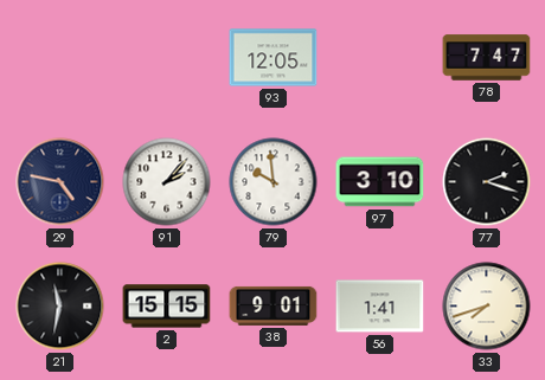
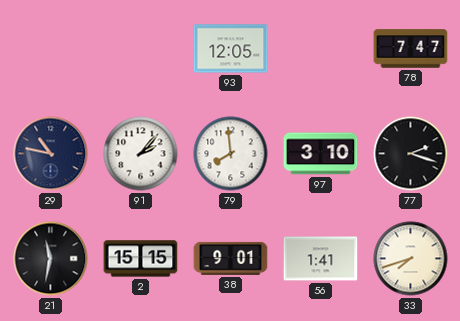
29: 4:47 -> 10:47 (51, 154)
79: 9:59 -> 7:59 (231, 154)
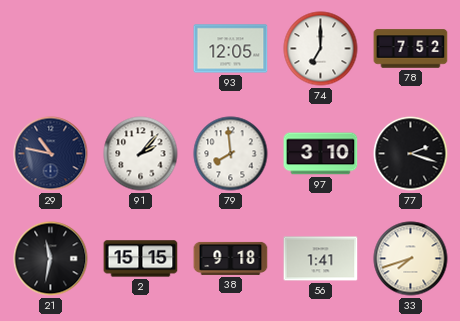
74: none -> 7:00 (321, 49)
78: 7:47 -> 7:52 (411, 49)
38: 9:01 -> 9:18 (231, 258)
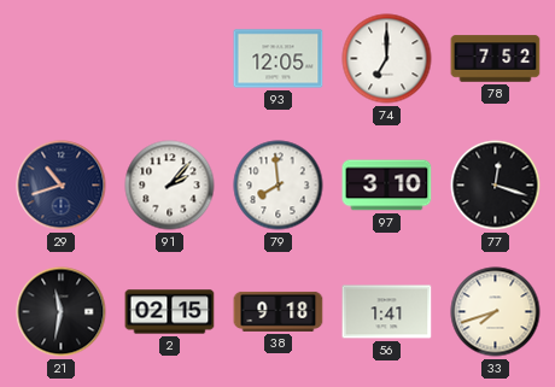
29: 10:47 -> 10:42 (62, 186)
77: 2:18 -> 12:18 (496, 186)
2: 15:15 -> 02:15 (170, 312)
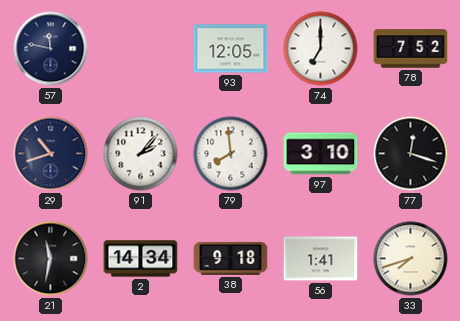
57: none -> 11:47 (51, 49)
2: 02:15 -> 14:34 (141, 259)
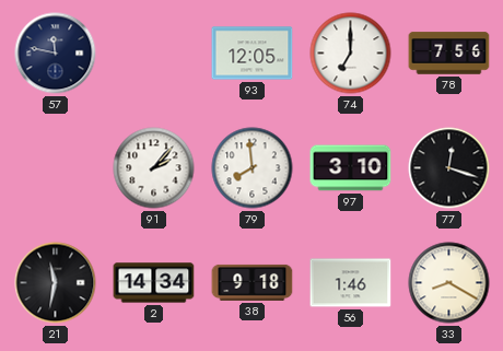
78: 7:52 -> 7:56 (449, 54)
29: 10:42 -> none (51, 154)
56: 1:41 -> 1:46 (351, 283)
33: 7:42 -> 8:20 (449, 283)
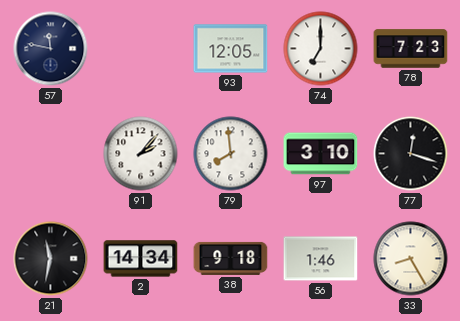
78: 7:56 -> 7:23 (411, 49)
33: 8:20 -> 8:25 (411, 259)
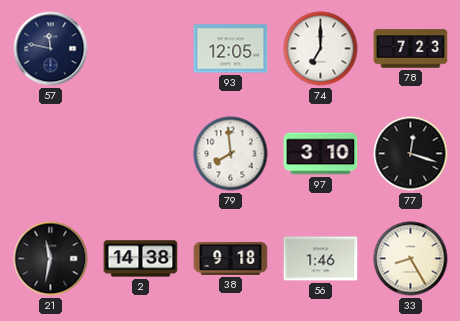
91: 2:07 -> none (141, 154)
2: 14:34 -> 14:38 (141, 259)
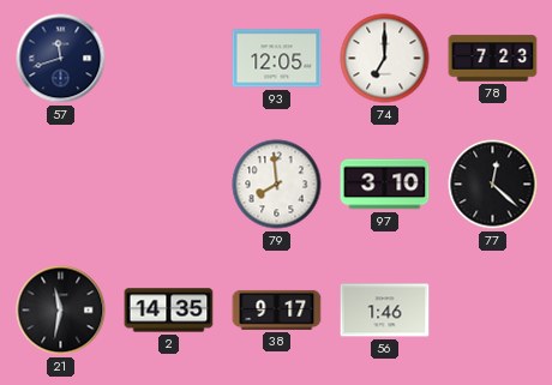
57: 11:47 -> 11:42 (61, 59)
77: 12:18 -> 12:22 (493, 185)
2: 14:38 -> 14:35 (169, 311)
38: 9:18 -> 9:17 (277, 309)
33: 8:25 -> none (411, 259)
